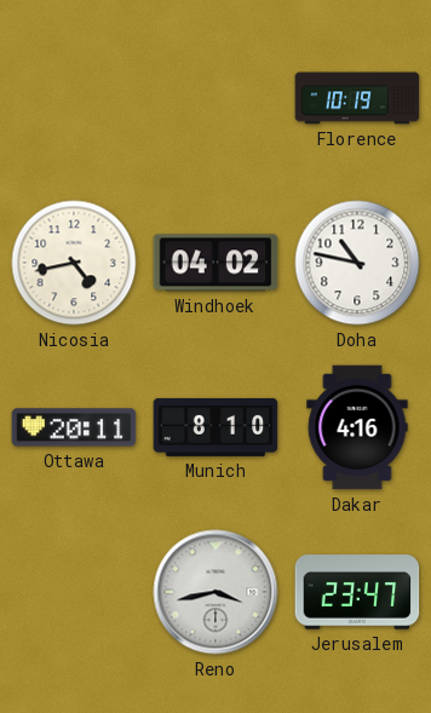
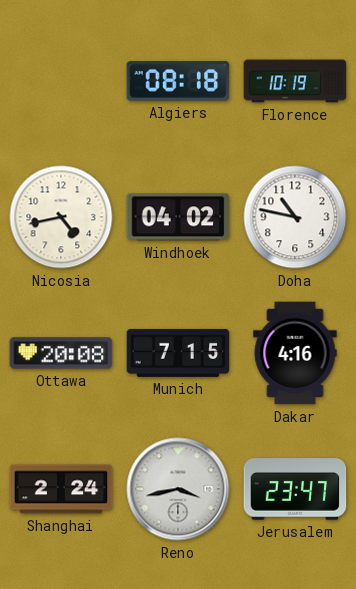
Algiers: none -> 08:18 (178, 81)
Ottawa: 20:11 -> 20:08 (61, 353)
Munich: 8:10 -> 7:15 (178, 353)
Shanghai: none -> 2:24 (61, 489)
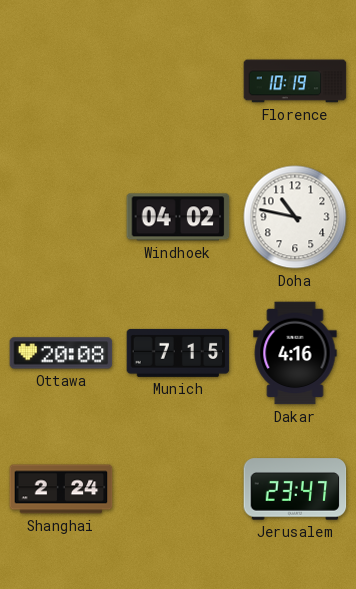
Algiers: 08:18 -> none (178, 81)
Nicosia: 4:43 -> none (61, 217)
Reno: 3:43 -> none (178, 489)
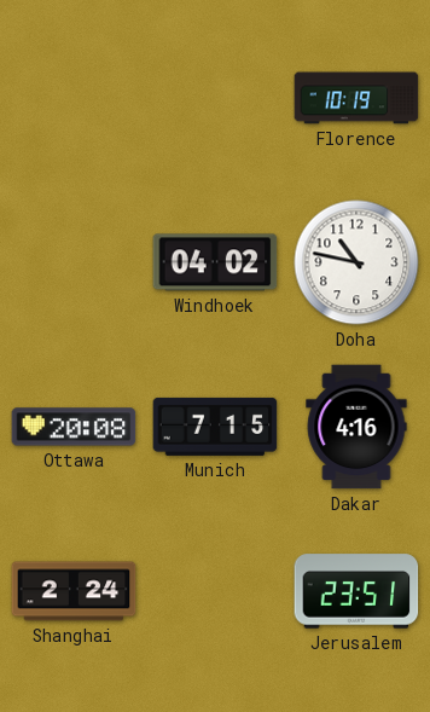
Jerusalem: 23:47 -> 23:51 (356, 591)
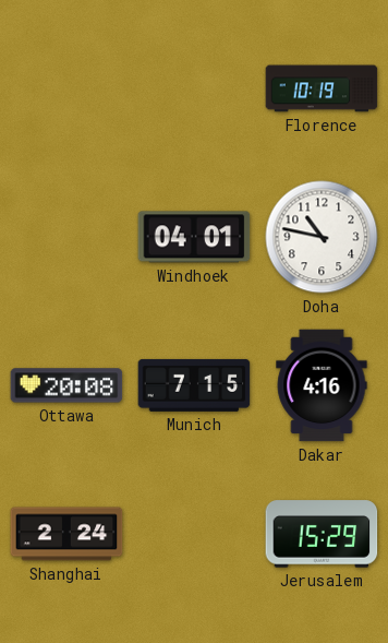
Windhoek: 04:02 -> 04:01 (194, 237)
Jerusalem: 23:51 -> 15:29 (322, 534)
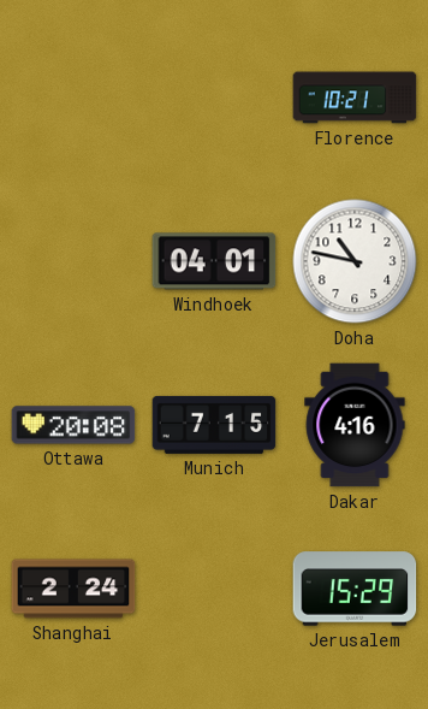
Florence: 10:19 -> 10:21 (355, 98)
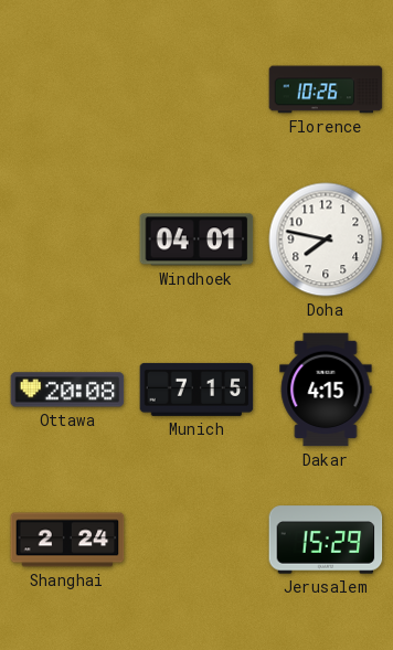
Florence: 10:21 -> 10:26 (326, 89)
Doha: 10:47 -> 7:47 (326, 239)
Dakar: 4:16 -> 4:15 (326, 390)
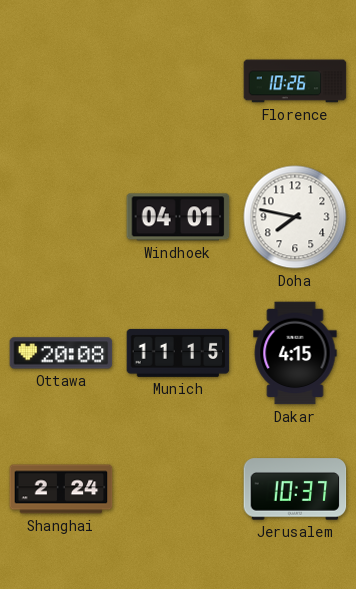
Munich: 7:15 -> 11:15 (178, 353)
Jerusalem: 15:29 -> 10:37 (295, 489)
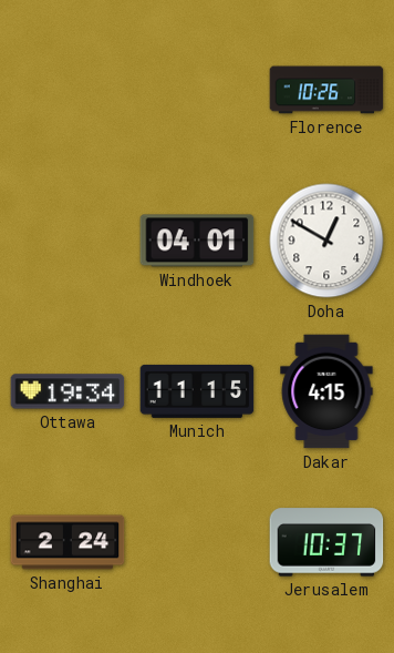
Doha: 7:47 -> 12:50 (326, 241)
Ottawa: 20:08 -> 19:34 (68, 391)
